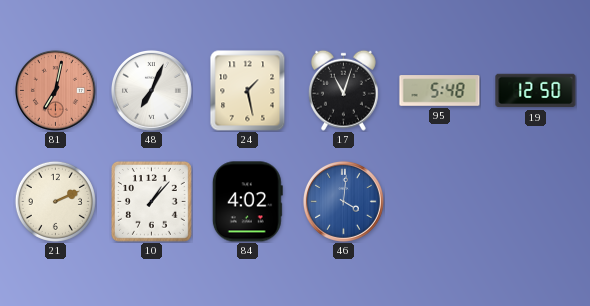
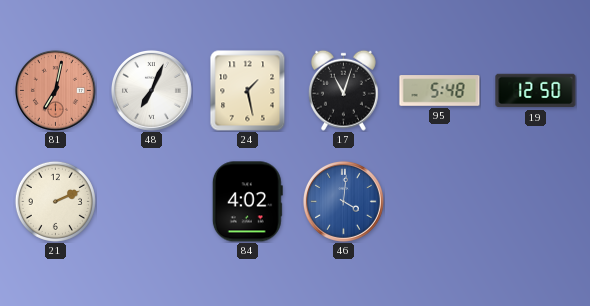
10: 1:07 -> none (152, 202)
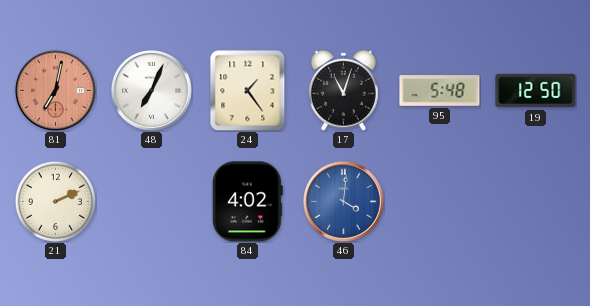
24: 1:28 -> 1:24 (248, 90)
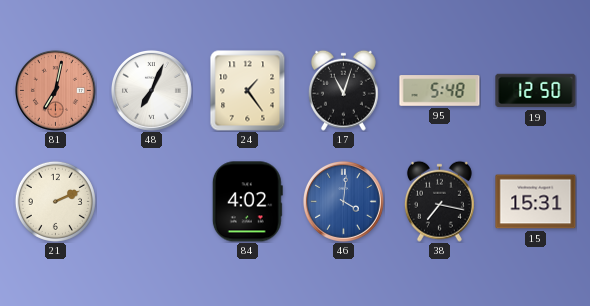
38: none -> 7:17 (439, 201)
15: none -> 15:31 (536, 202)
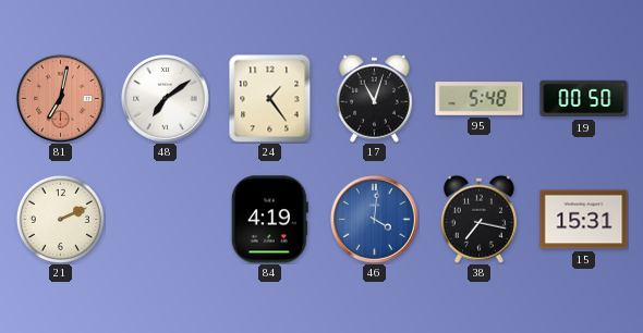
48: 7:04 -> 7:09 (165, 98)
19: 12:50 -> 00:50 (584, 99)
84: 4:02 -> 4:19 (269, 220)
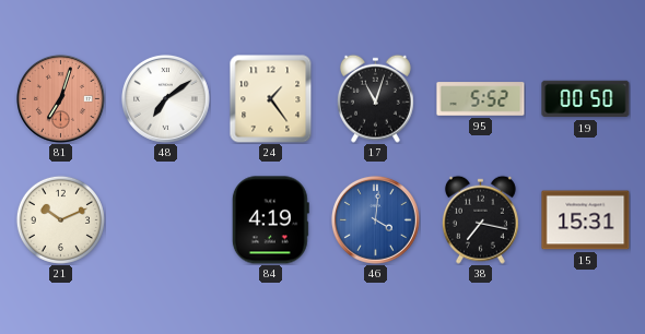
81: 7:02 -> 7:03 (60, 98)
95: 5:48 -> 5:52 (481, 99)
21: 2:11 -> 10:11 (60, 219)
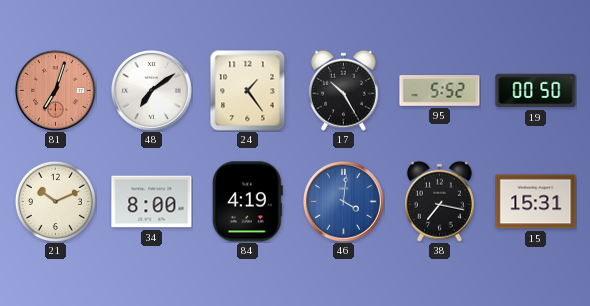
17: 11:03 -> 10:25 (343, 90)
34: none -> 8:00 (152, 202)
